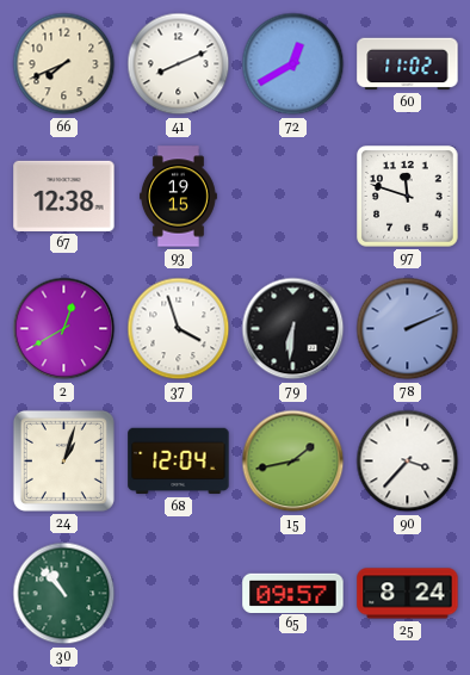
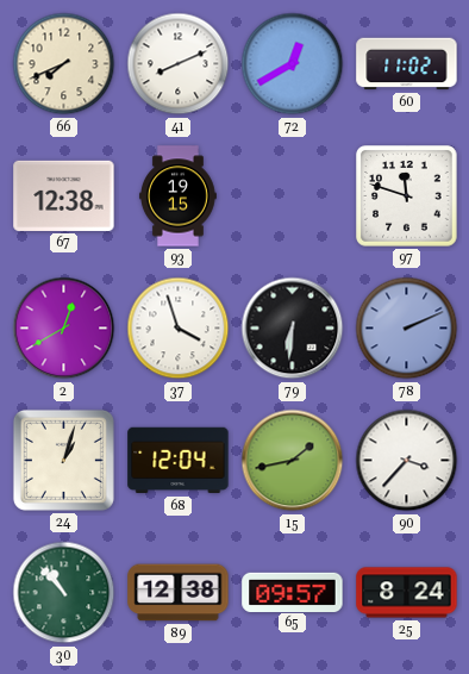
89: none -> 12:38 (179, 593)
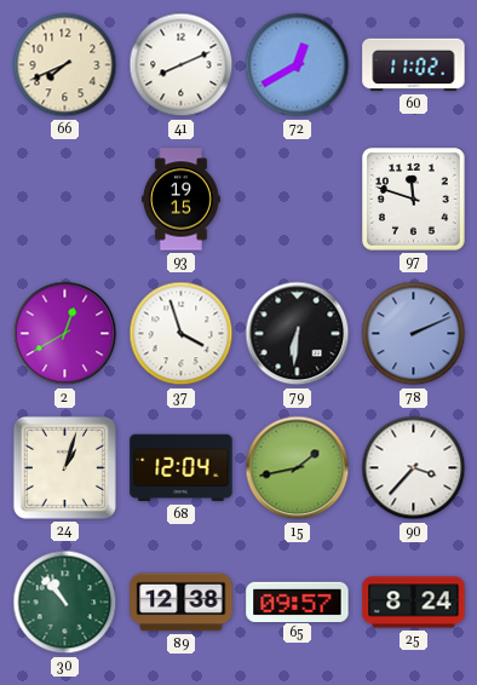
67: 12:38 -> none (64, 195)
